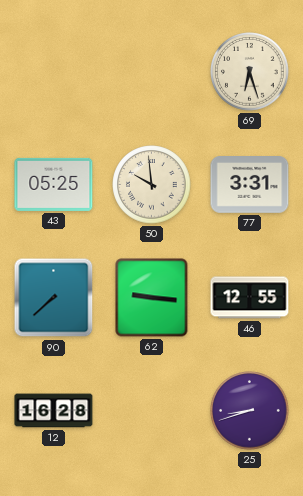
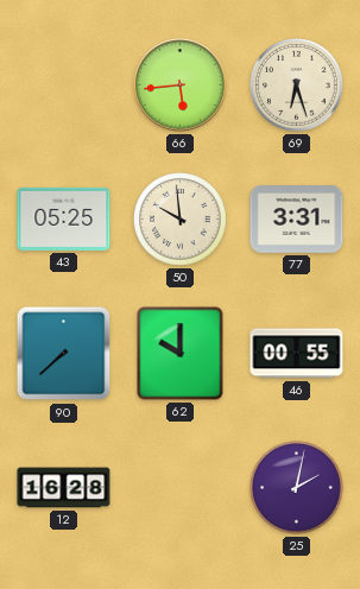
66: none -> 5:44 (181, 85)
62: 9:16 -> 10:00 (181, 354)
46: 12:55 -> 00:55 (297, 354)
25: 8:42 -> 2:02 (297, 488)
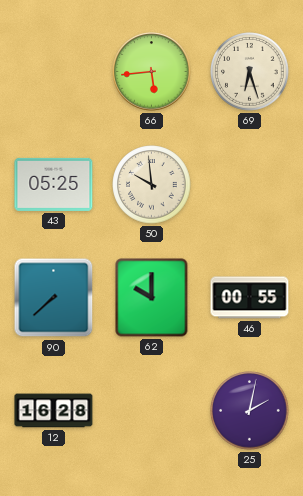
77: 3:31 -> none (297, 220)
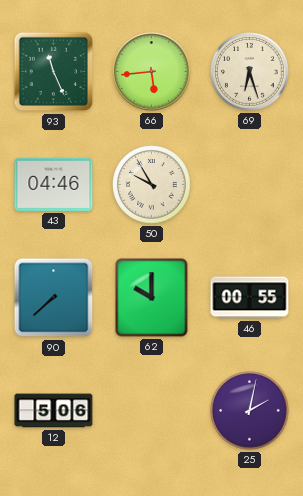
93: none -> 11:26 (54, 72)
43: 05:25 -> 04:46 (54, 184)
50: 9:59 -> 9:55 (152, 185)
12: 16:28 -> 5:06 (54, 411)
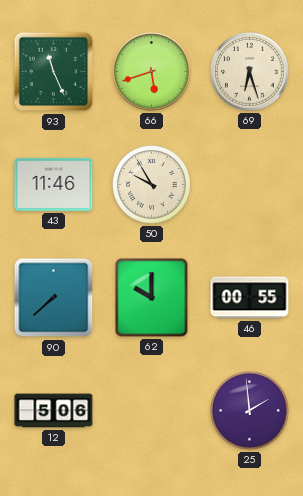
66: 5:44 -> 5:42 (152, 72)
43: 04:46 -> 11:46 (54, 184)
25: 2:02 -> 1:59 (250, 411)
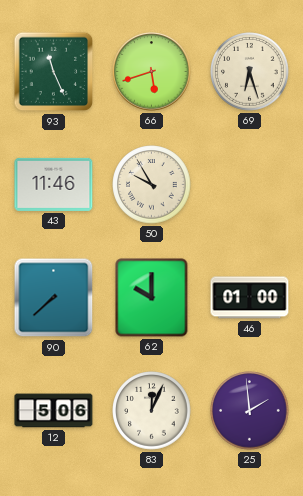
46: 00:55 -> 01:00 (250, 298)
83: none -> 12:04 (152, 411)
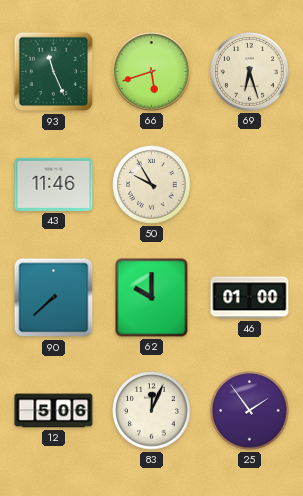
25: 1:59 -> 1:54 (250, 411)
